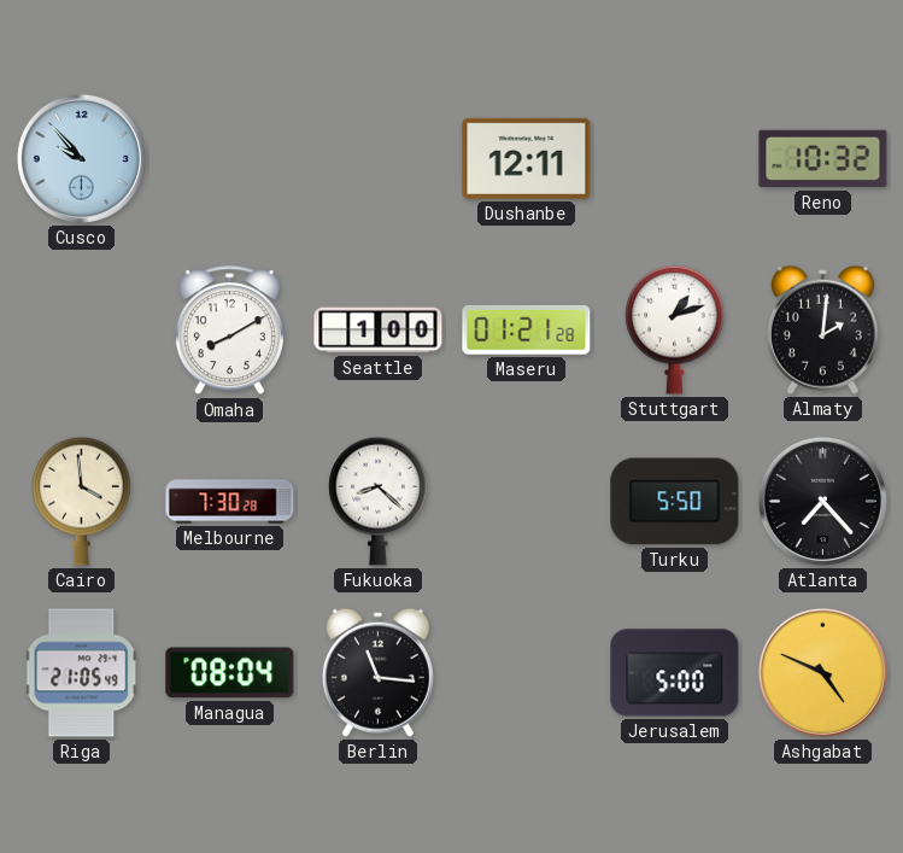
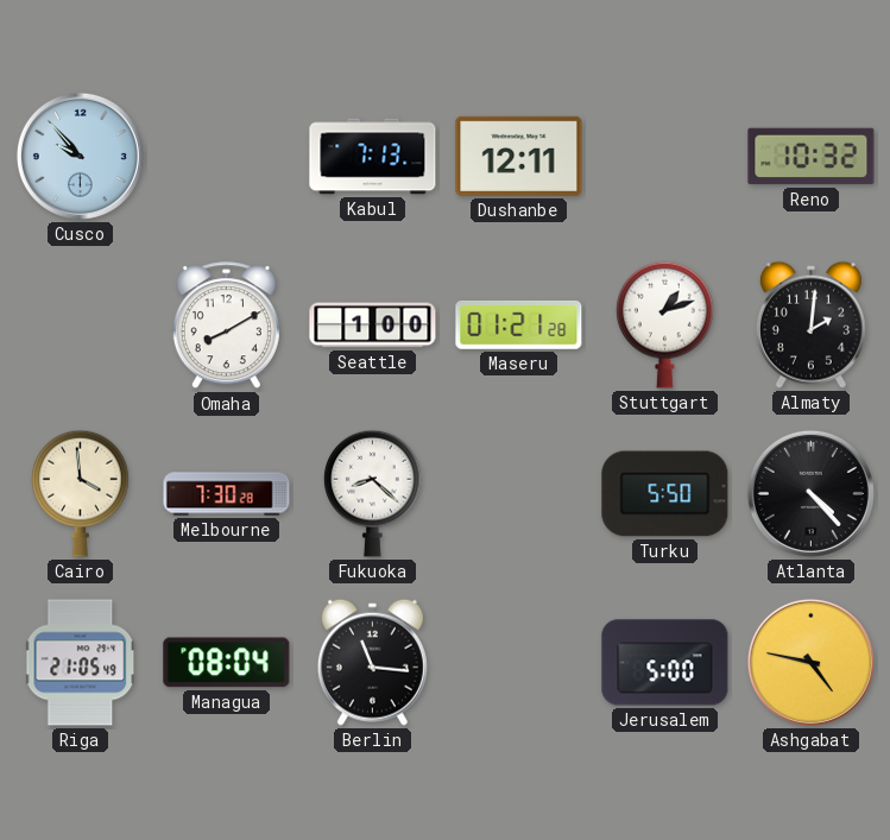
Kabul: none -> 7:13 (373, 157)
Atlanta: 7:23 -> 4:23 (810, 493)
Ashgabat: 4:49 -> 4:47 (810, 662)
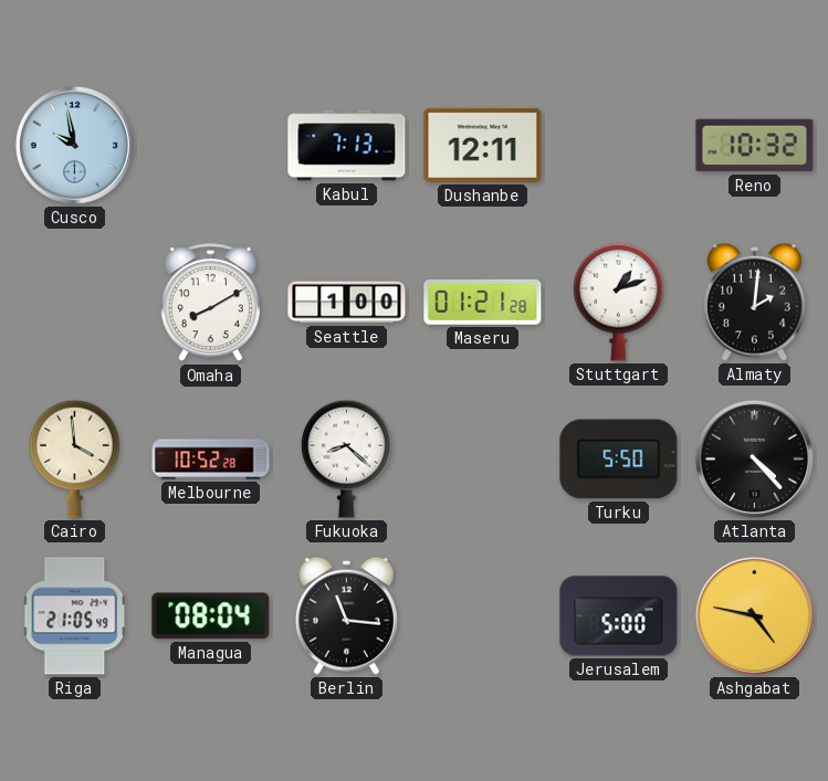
Cusco: 9:53 -> 9:58 (74, 145)
Melbourne: 7:30 -> 10:52 (211, 460)
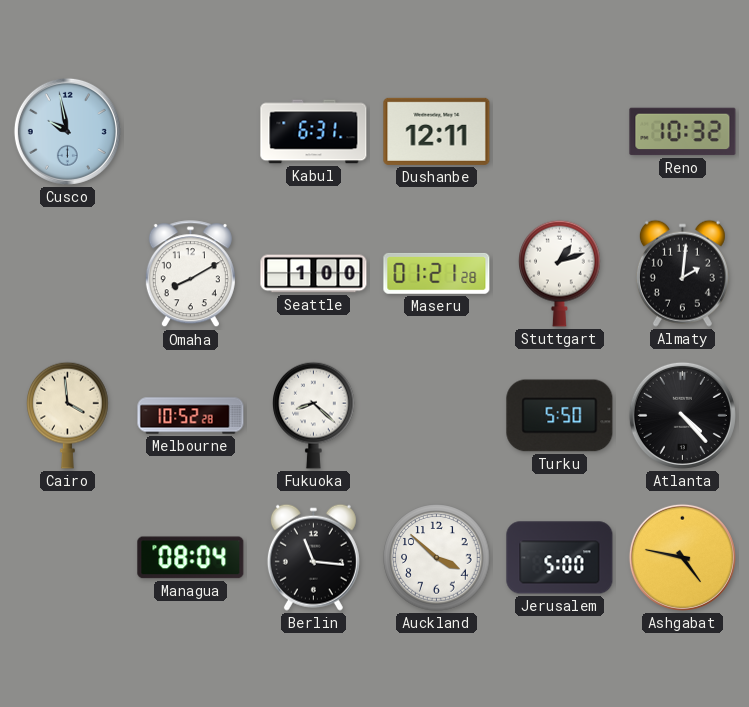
Kabul: 7:13 -> 6:31 (314, 132)
Riga: 21:05 -> none (75, 616)
Auckland: none -> 3:52 (437, 558)
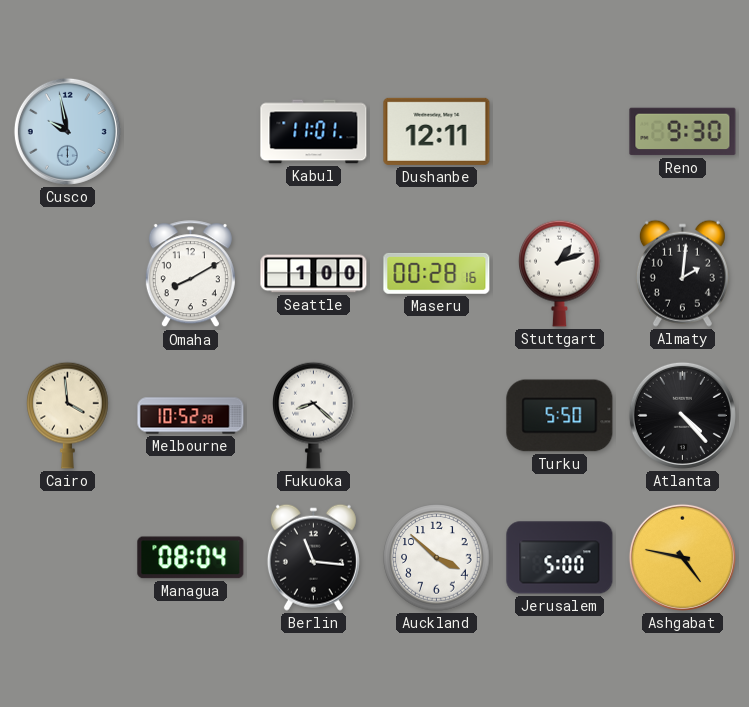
Kabul: 6:31 -> 11:01 (314, 132)
Reno: 10:32 -> 9:30 (683, 132)
Maseru: 01:21 -> 00:28 (437, 273)
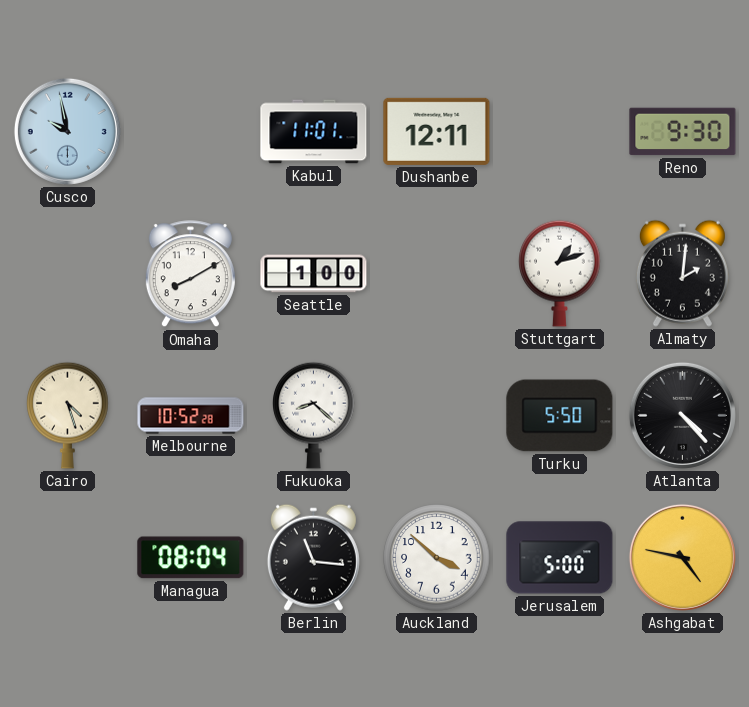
Maseru: 00:28 -> none (437, 273)
Cairo: 3:59 -> 4:27 (68, 415)
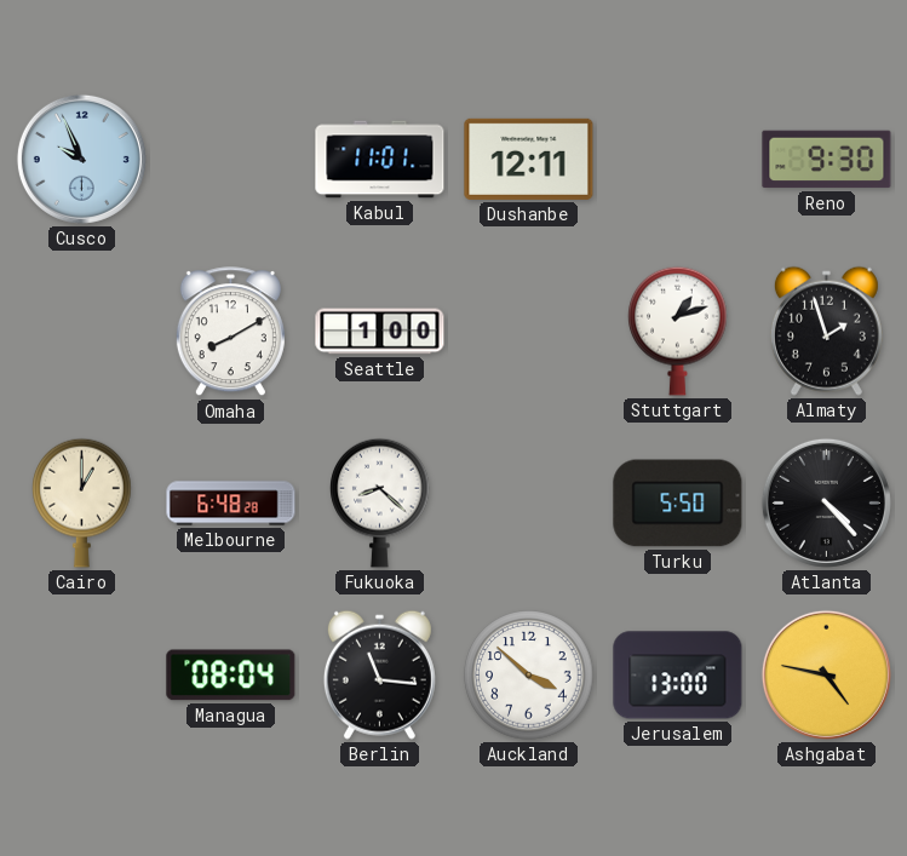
Cusco: 9:58 -> 9:56 (81, 159)
Almaty: 2:01 -> 1:57 (826, 331)
Cairo: 4:27 -> 1:00 (82, 502)
Melbourne: 10:52 -> 6:48 (231, 504)
Jerusalem: 5:00 -> 13:00 (678, 676)
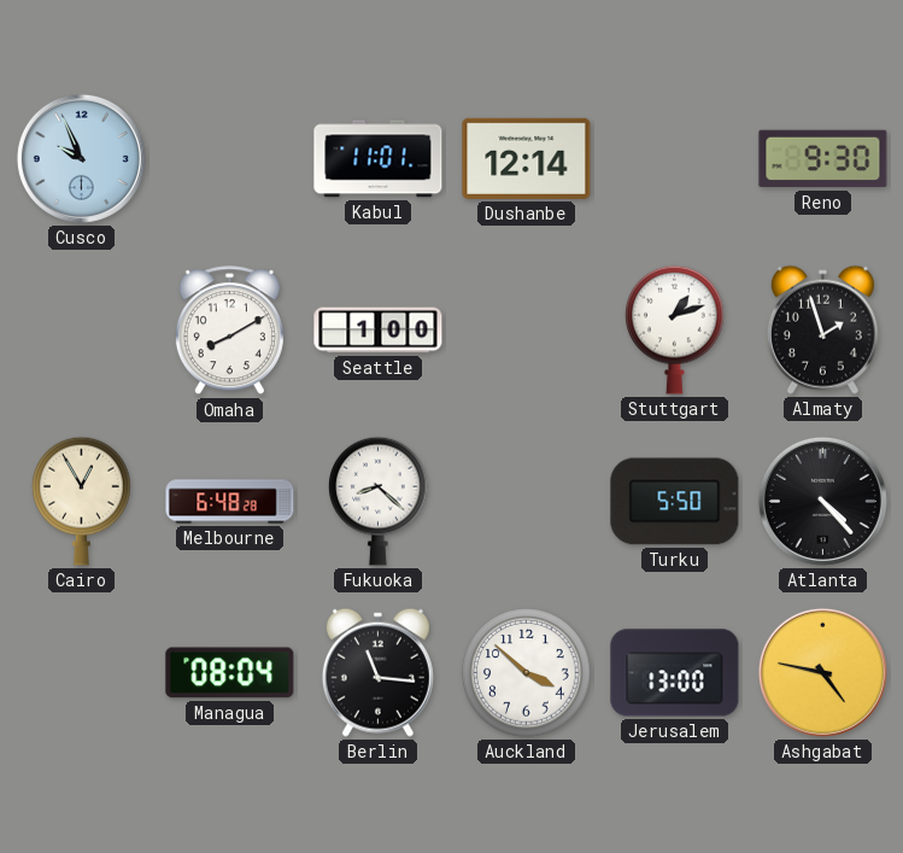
Dushanbe: 12:11 -> 12:14 (527, 158)
Cairo: 1:00 -> 12:55 (82, 501)
